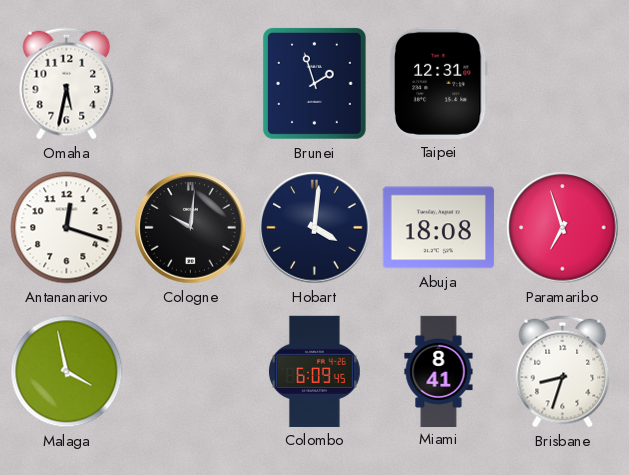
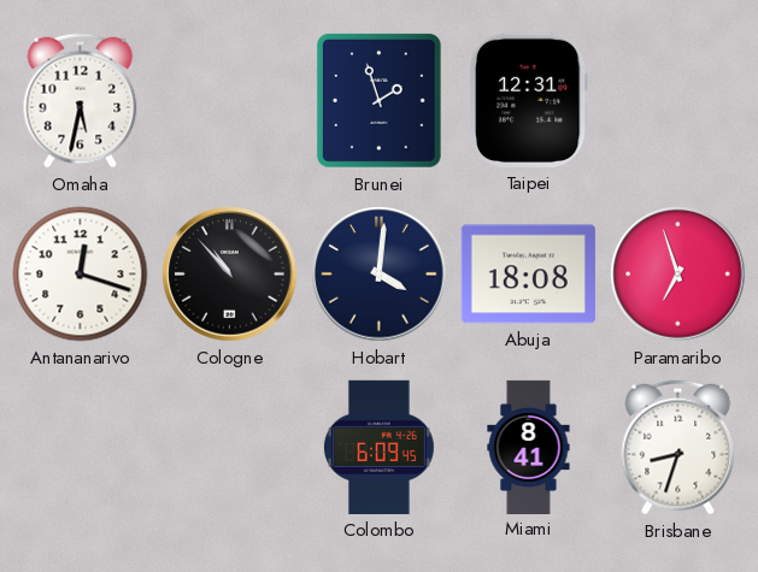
Cologne: 10:01 -> 10:53 (230, 275)
Malaga: 3:58 -> none (67, 372)
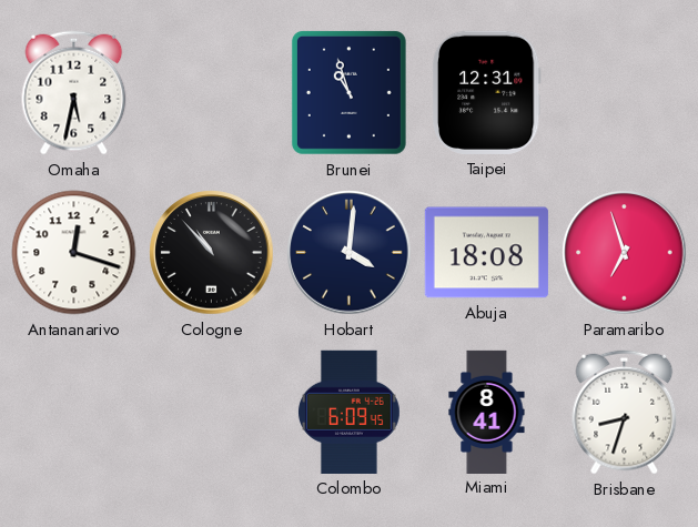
Brunei: 1:57 -> 10:57 (348, 92)
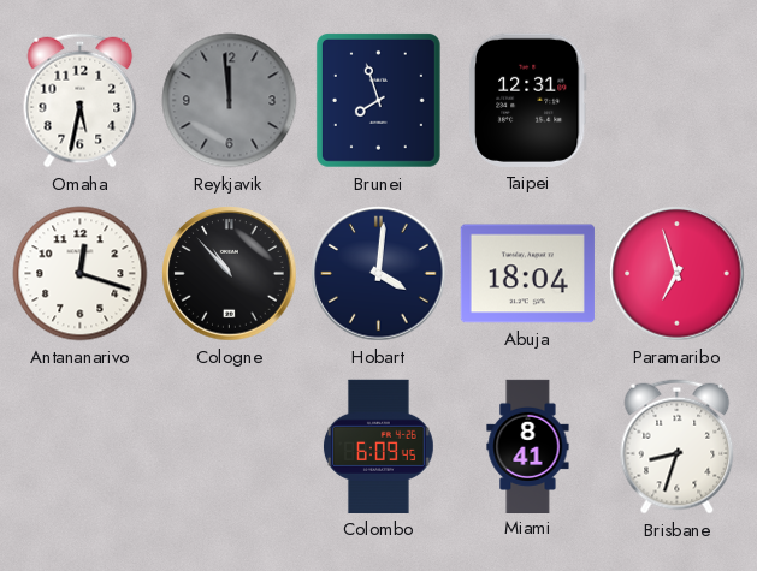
Reykjavik: none -> 11:59 (230, 101)
Brunei: 10:57 -> 7:57 (378, 100)
Abuja: 18:08 -> 18:04 (527, 274)
